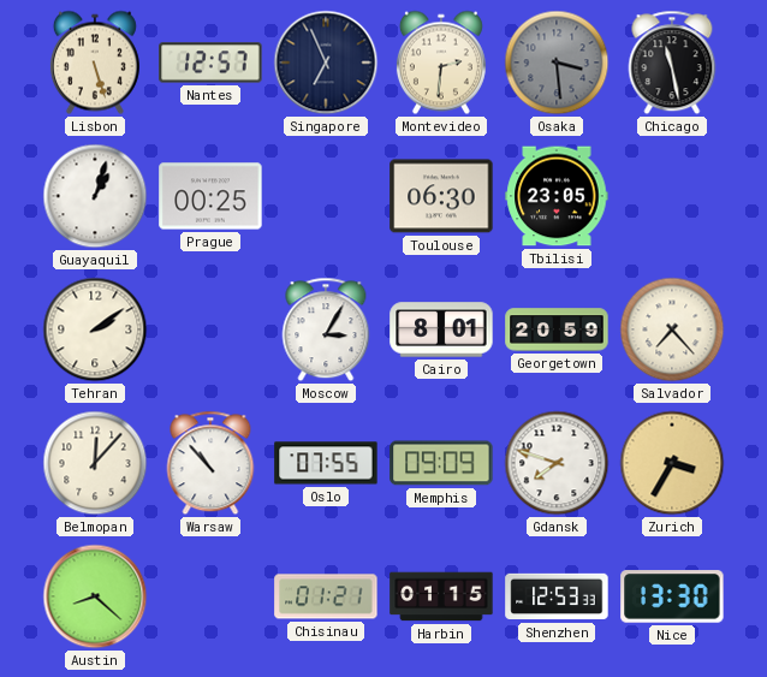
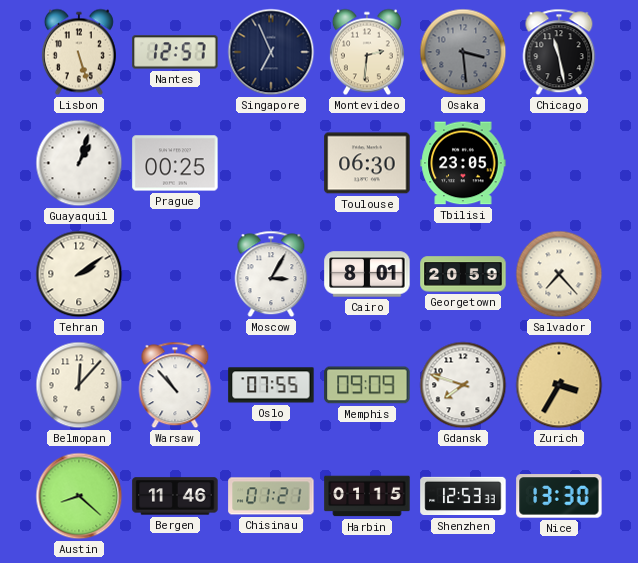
Bergen: none -> 11:46 (175, 496)
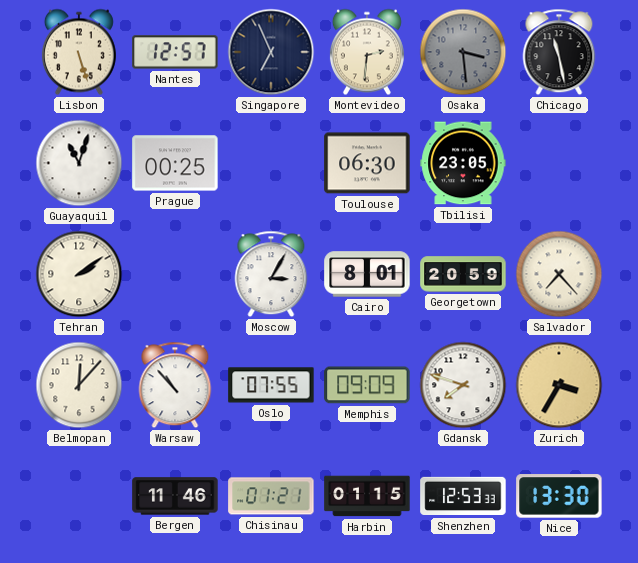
Guayaquil: 1:03 -> 11:03 (79, 163)
Austin: 8:22 -> none (79, 496)
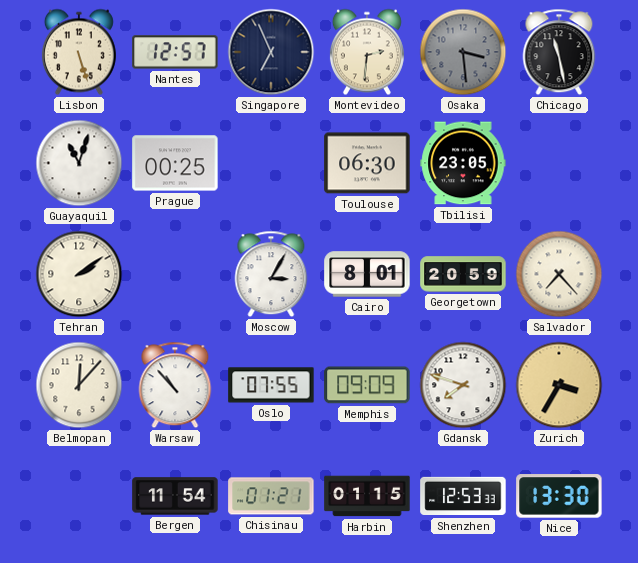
Bergen: 11:46 -> 11:54 (175, 496)
